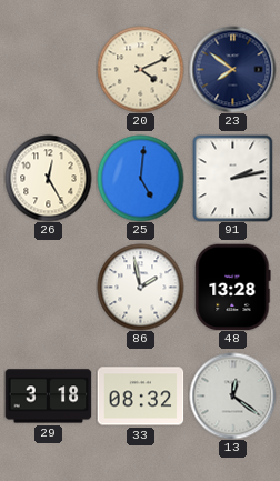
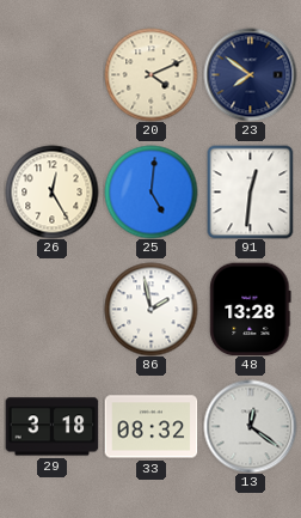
91: 2:13 -> 12:31 (251, 191)
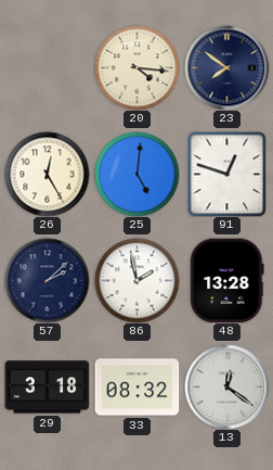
20: 4:11 -> 4:16 (136, 67)
91: 12:31 -> 12:48 (227, 174)
57: none -> 2:08 (47, 280)
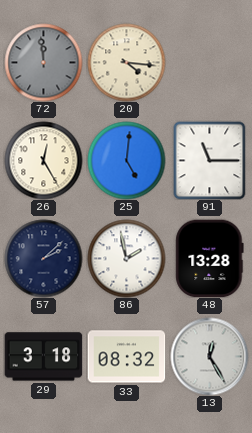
72: none -> 11:59 (43, 62)
23: 7:51 -> none (226, 67)
91: 12:48 -> 11:15 (210, 160)
13: 12:21 -> 12:25 (209, 356)
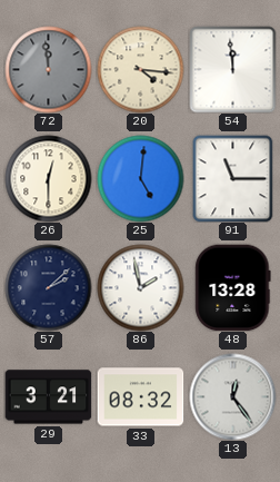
54: none -> 11:59 (232, 69)
26: 12:25 -> 12:30 (48, 178)
29: 3:18 -> 3:21 (48, 397)
13: 12:25 -> 12:24 (232, 396)
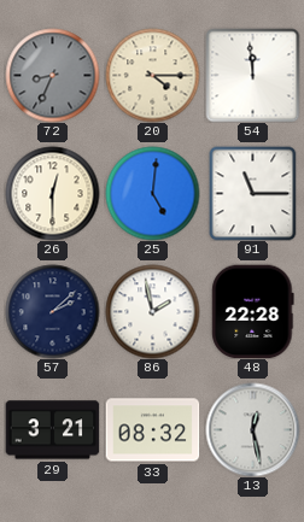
72: 11:59 -> 8:34 (52, 75)
20: 4:16 -> 4:15 (152, 75)
48: 13:28 -> 22:28 (253, 311)
13: 12:24 -> 12:28 (252, 429)
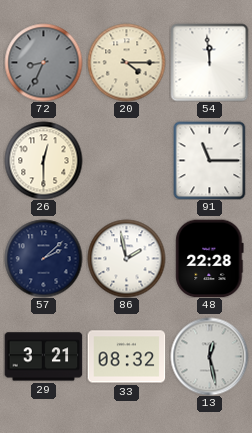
25: 5:01 -> none (152, 193)
